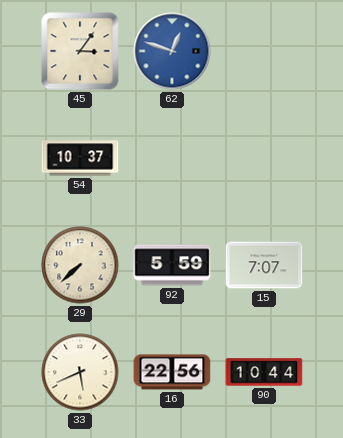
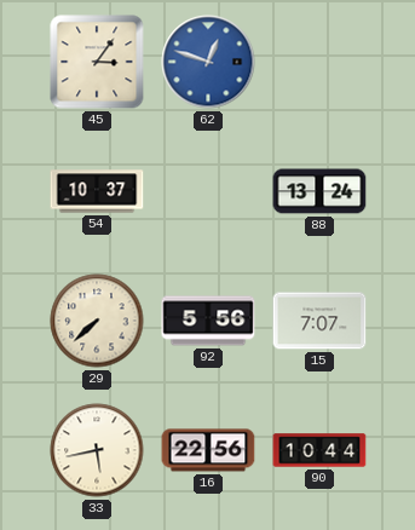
88: none -> 13:24 (319, 191)
92: 5:59 -> 5:56 (208, 321)
33: 5:41 -> 5:43 (97, 450)
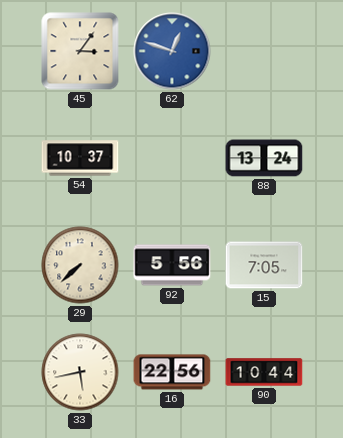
15: 7:07 -> 7:05 (264, 265)
